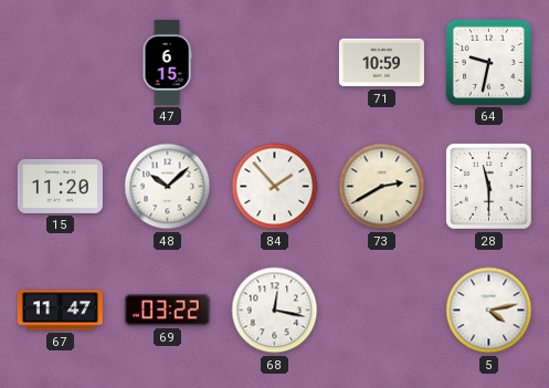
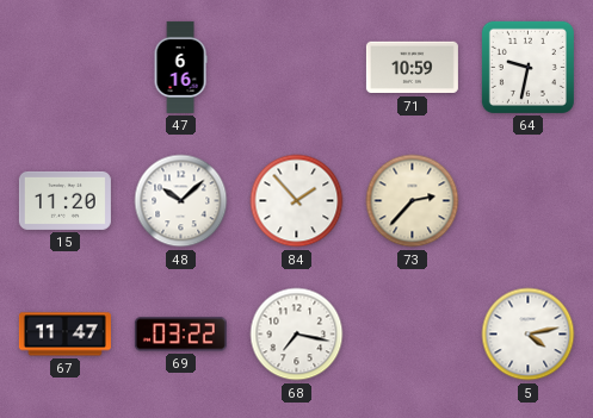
47: 6:15 -> 6:16 (180, 67)
73: 2:40 -> 2:37 (413, 201)
28: 11:30 -> none (489, 187)
68: 12:17 -> 7:17 (297, 335)
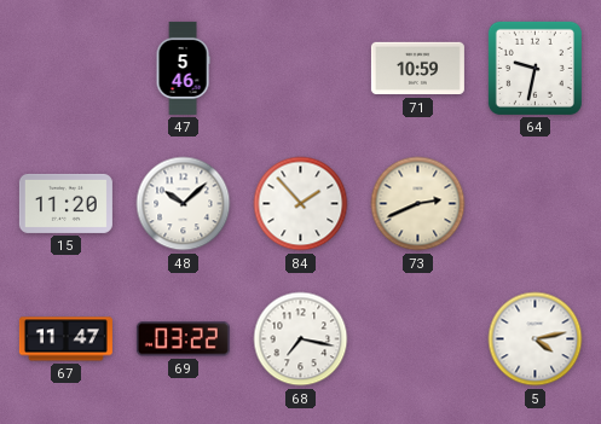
47: 6:16 -> 5:46 (183, 68)
73: 2:37 -> 2:41 (418, 204)
